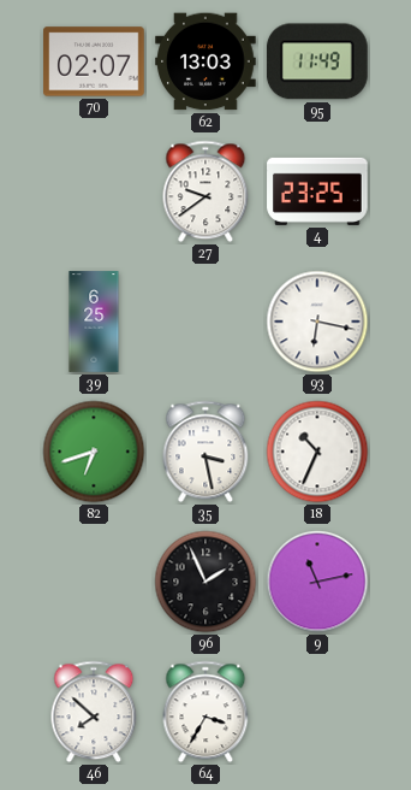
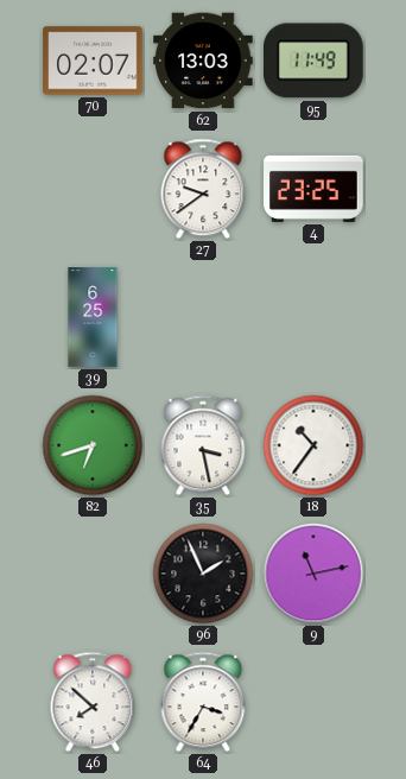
93: 6:17 -> none (317, 322)
18: 10:34 -> 10:36 (313, 445)
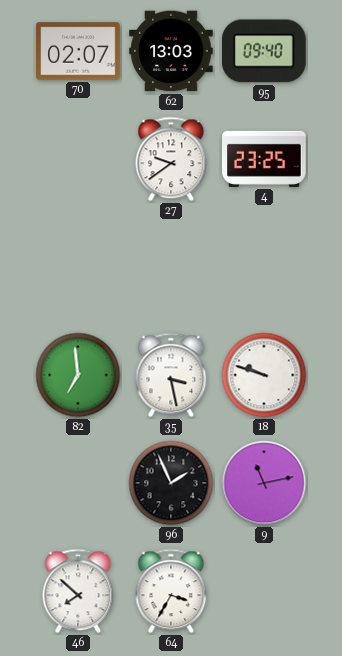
95: 11:49 -> 09:40 (264, 51)
39: 6:25 -> none (93, 317)
82: 6:42 -> 6:59 (78, 375)
18: 10:36 -> 9:48 (264, 375)
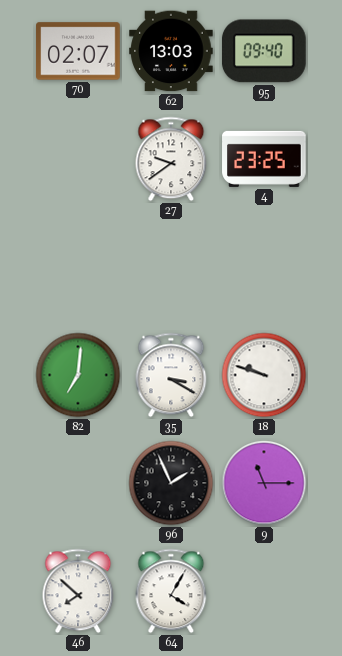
82: 6:59 -> 7:01 (78, 375)
35: 3:28 -> 3:20 (171, 375)
9: 11:13 -> 11:15 (264, 483)
64: 3:35 -> 4:05 (171, 591)
